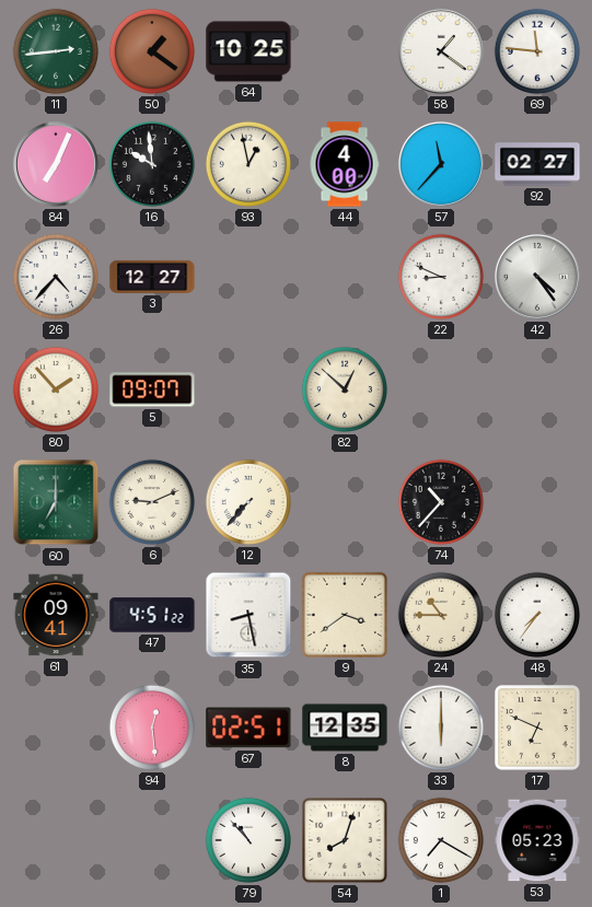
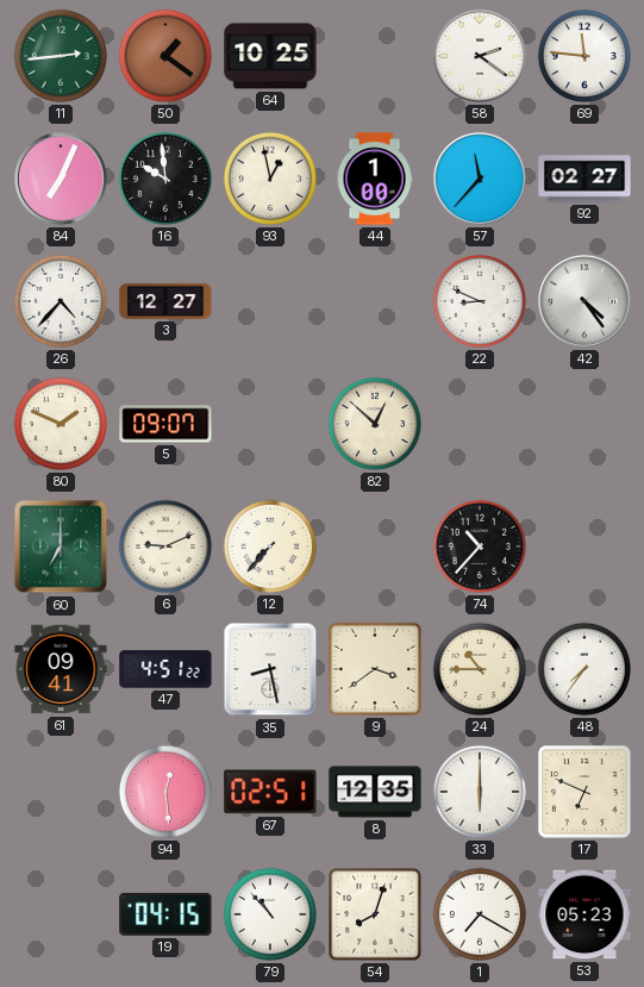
58: 1:21 -> 2:21 (480, 56)
44: 4:00 -> 1:00 (375, 179)
80: 1:53 -> 1:49 (61, 424)
19: none -> 04:15 (165, 914)
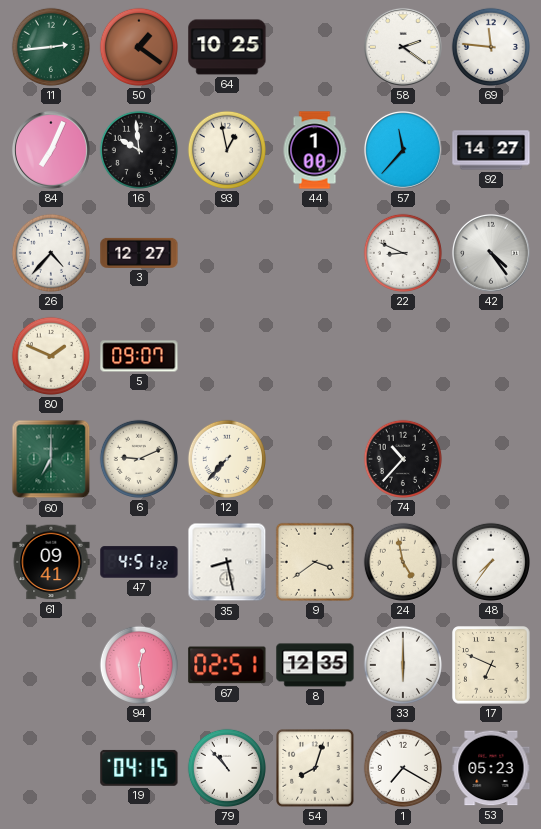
92: 02:27 -> 14:27 (491, 150)
82: 12:52 -> none (375, 424)
24: 10:45 -> 4:58 (403, 562)
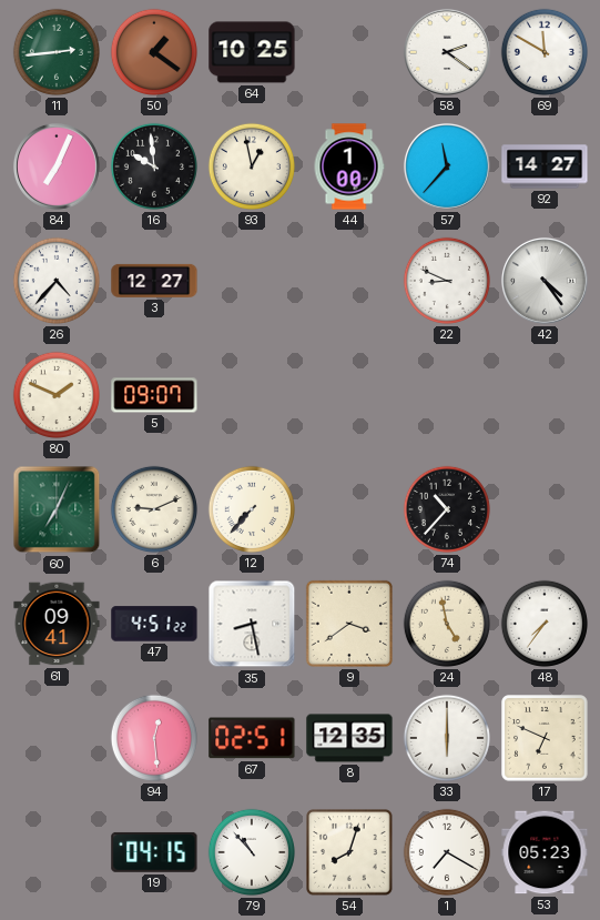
69: 11:46 -> 11:50 (545, 52)
60: 7:00 -> 7:04 (57, 509)
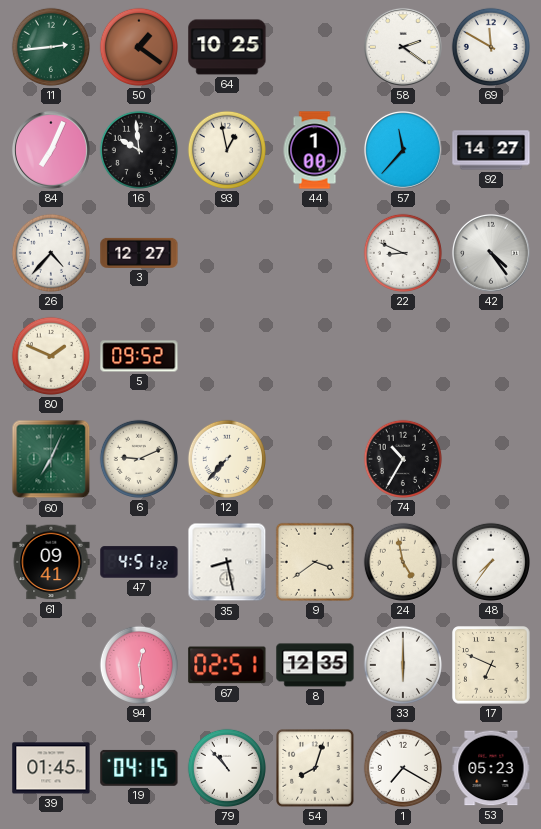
5: 09:07 -> 09:52 (139, 356)
74: 10:37 -> 10:35 (403, 459)
39: none -> 01:45 (51, 768)
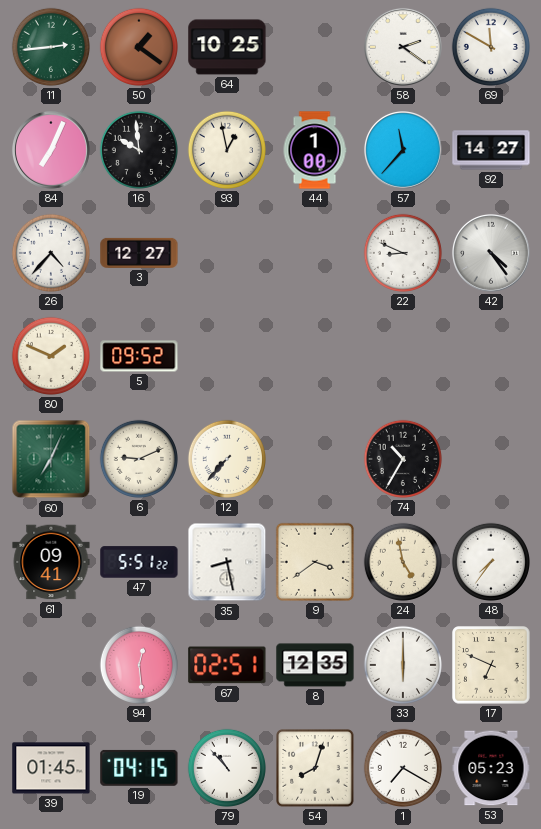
47: 4:51 -> 5:51 (139, 562)
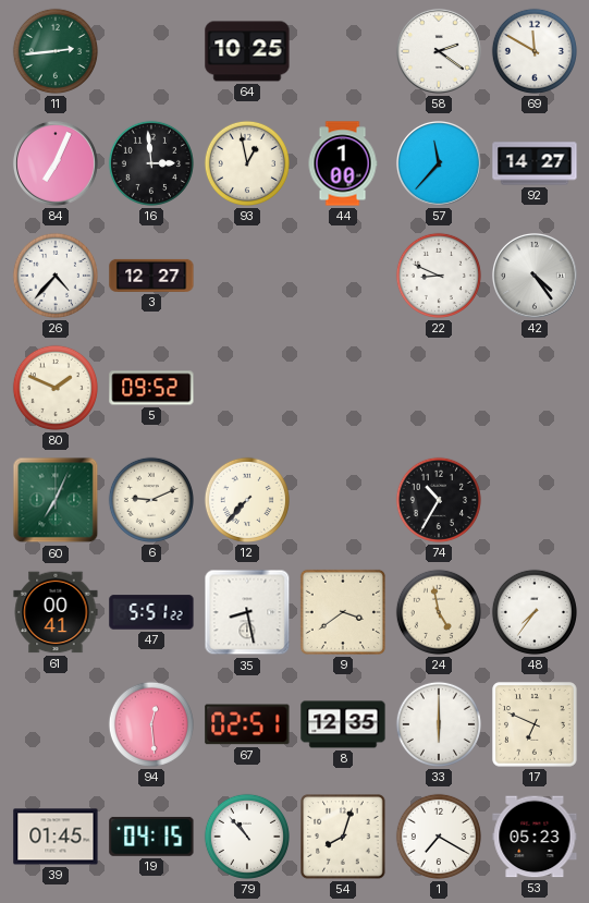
50: 1:21 -> none (139, 47)
16: 9:59 -> 2:59 (151, 163)
61: 09:41 -> 00:41 (56, 612)
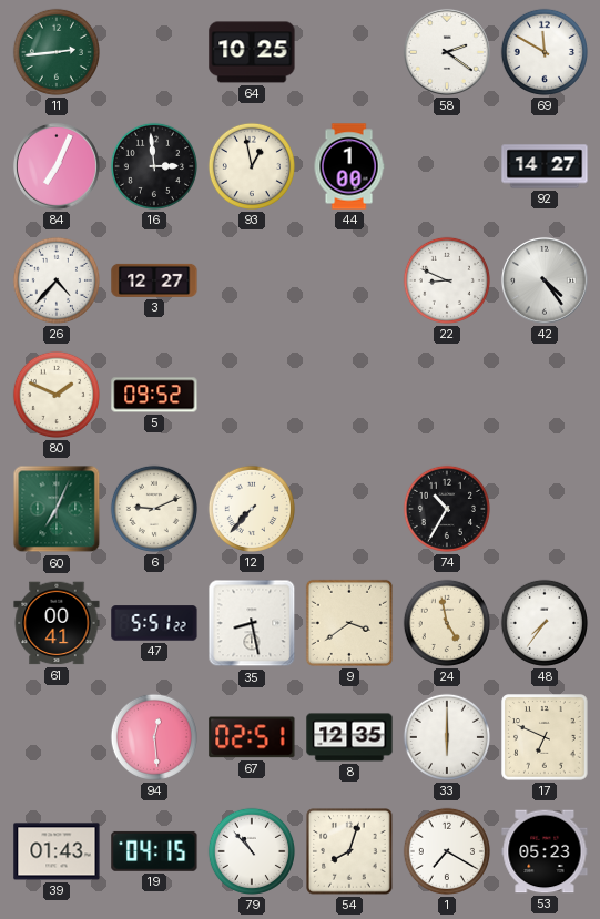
57: 11:37 -> none (439, 163)
39: 01:45 -> 01:43 (57, 851)
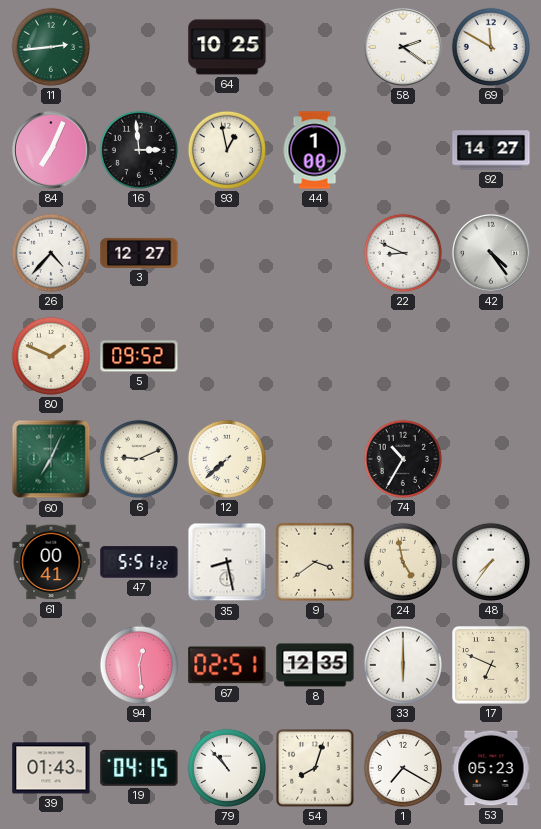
12: 7:37 -> 7:38 (227, 459)
